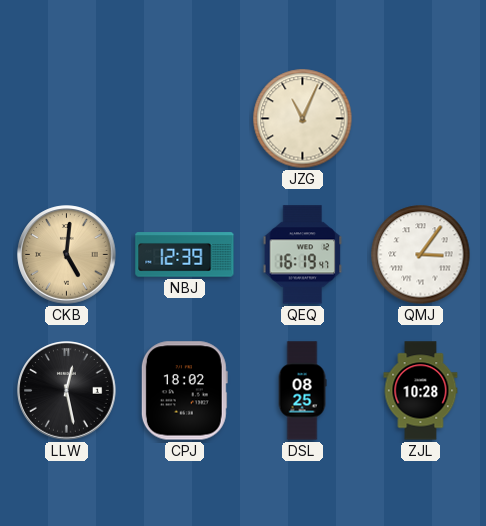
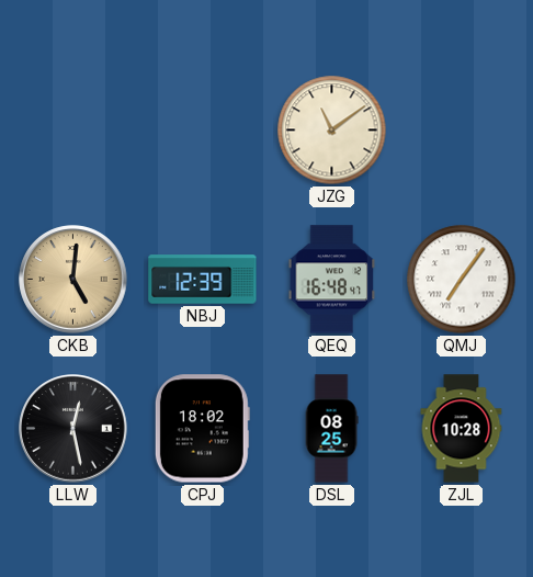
JZG: 11:04 -> 11:09 (332, 131)
QEQ: 16:19 -> 16:48 (332, 280)
QMJ: 3:06 -> 7:06 (462, 280)
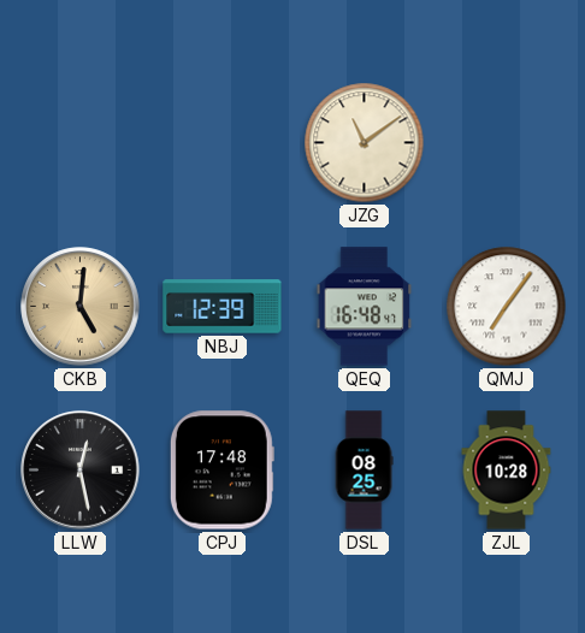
CPJ: 18:02 -> 17:48 (221, 471)
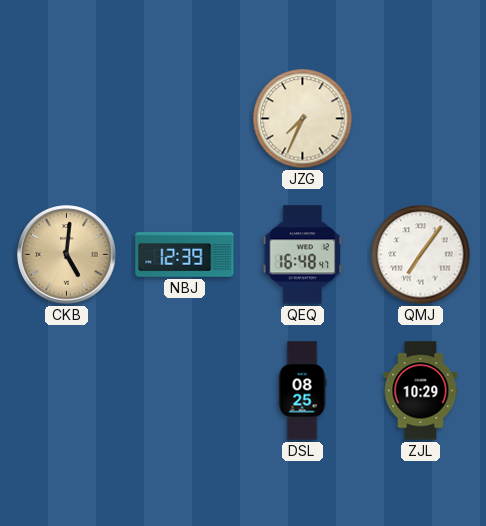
JZG: 11:09 -> 7:34 (303, 119)
LLW: 12:28 -> none (81, 471)
CPJ: 17:48 -> none (221, 471)
ZJL: 10:28 -> 10:29 (421, 391)
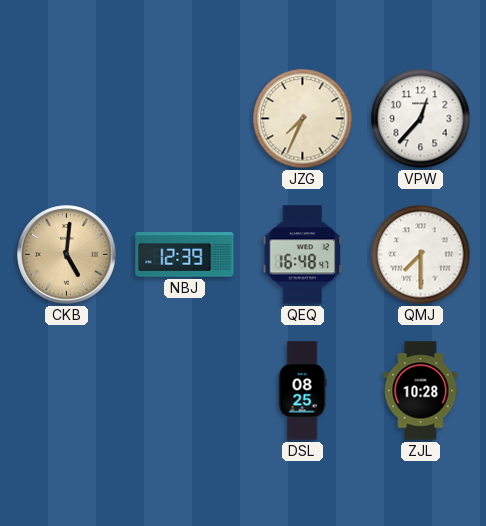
VPW: none -> 12:37 (421, 119)
QMJ: 7:06 -> 7:30 (421, 255)
ZJL: 10:29 -> 10:28 (421, 391)
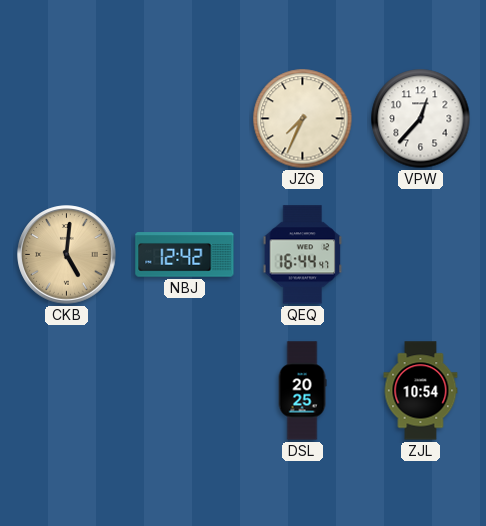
NBJ: 12:39 -> 12:42 (185, 255)
QEQ: 16:48 -> 16:44 (303, 255)
QMJ: 7:30 -> none (421, 255)
DSL: 08:25 -> 20:25 (302, 391)
ZJL: 10:28 -> 10:54 (421, 391)
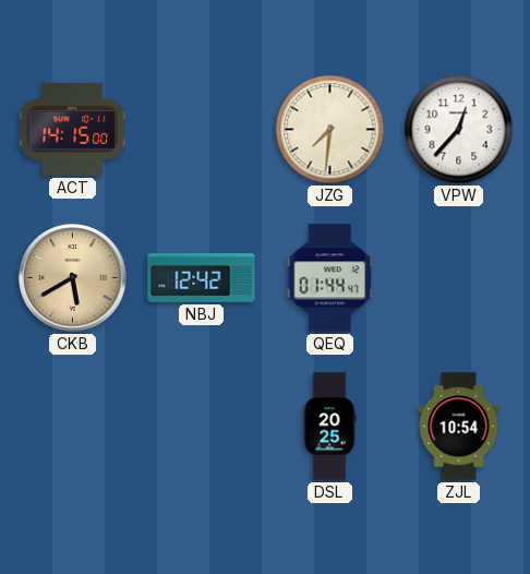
ACT: none -> 14:15 (73, 129)
JZG: 7:34 -> 7:31 (330, 130)
CKB: 5:01 -> 5:40 (73, 278)
QEQ: 16:44 -> 01:44 (330, 278)
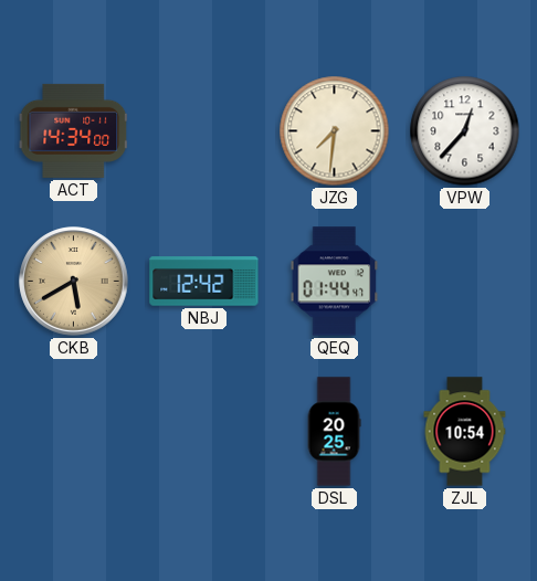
ACT: 14:15 -> 14:34 (74, 130)
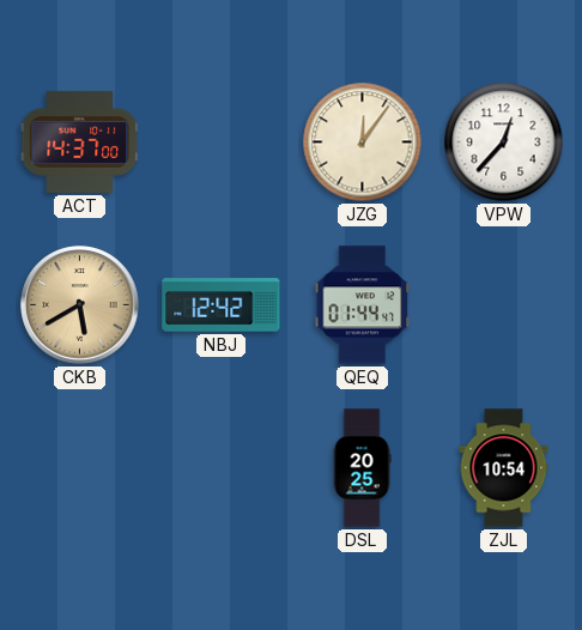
ACT: 14:34 -> 14:37 (80, 141)
JZG: 7:31 -> 12:06 (363, 143)
